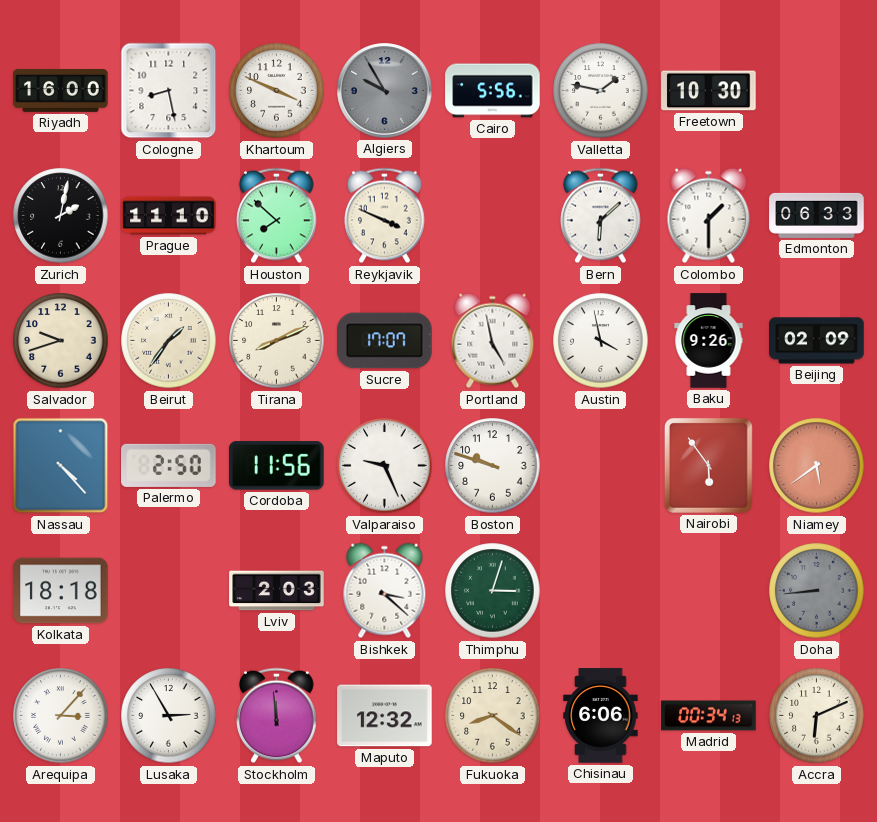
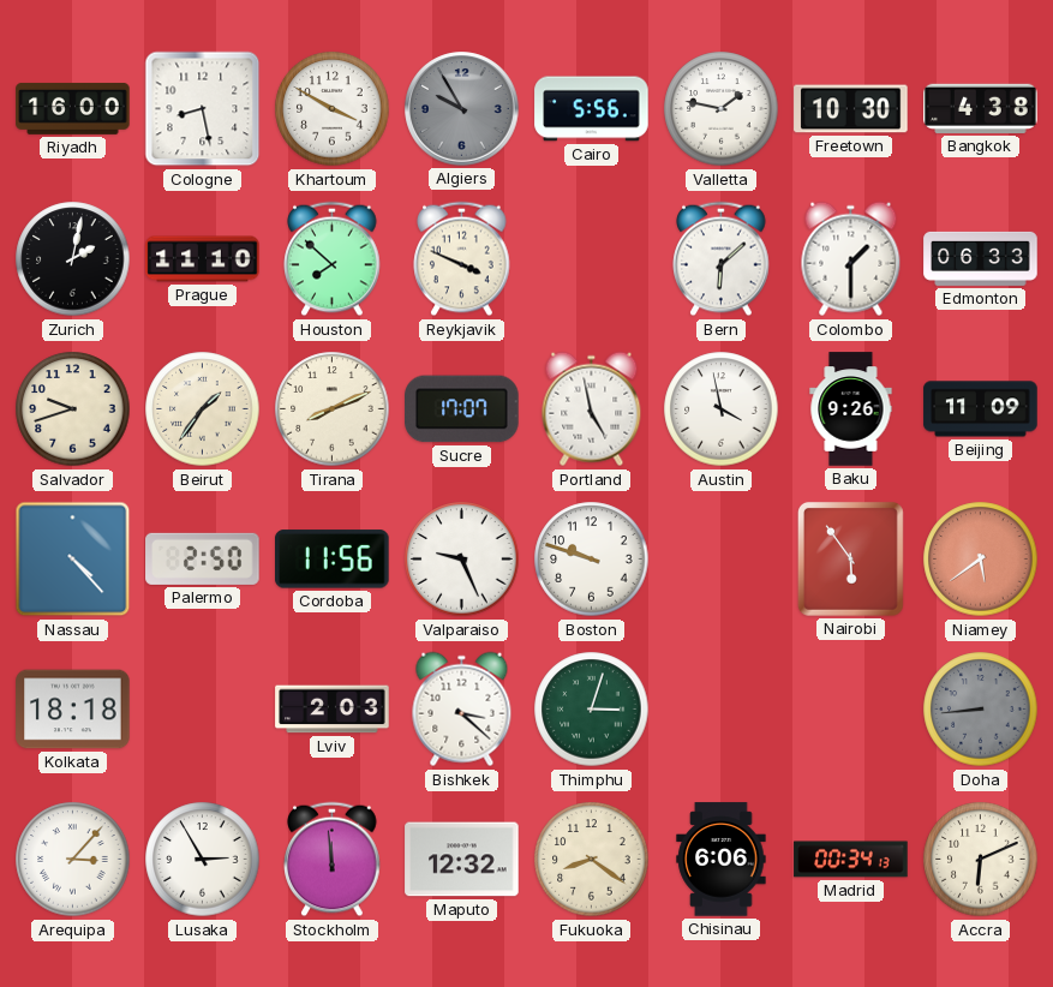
Khartoum: 3:49 -> 3:50 (333, 109)
Bangkok: none -> 4:38 (981, 108)
Beijing: 02:09 -> 11:09 (981, 409)
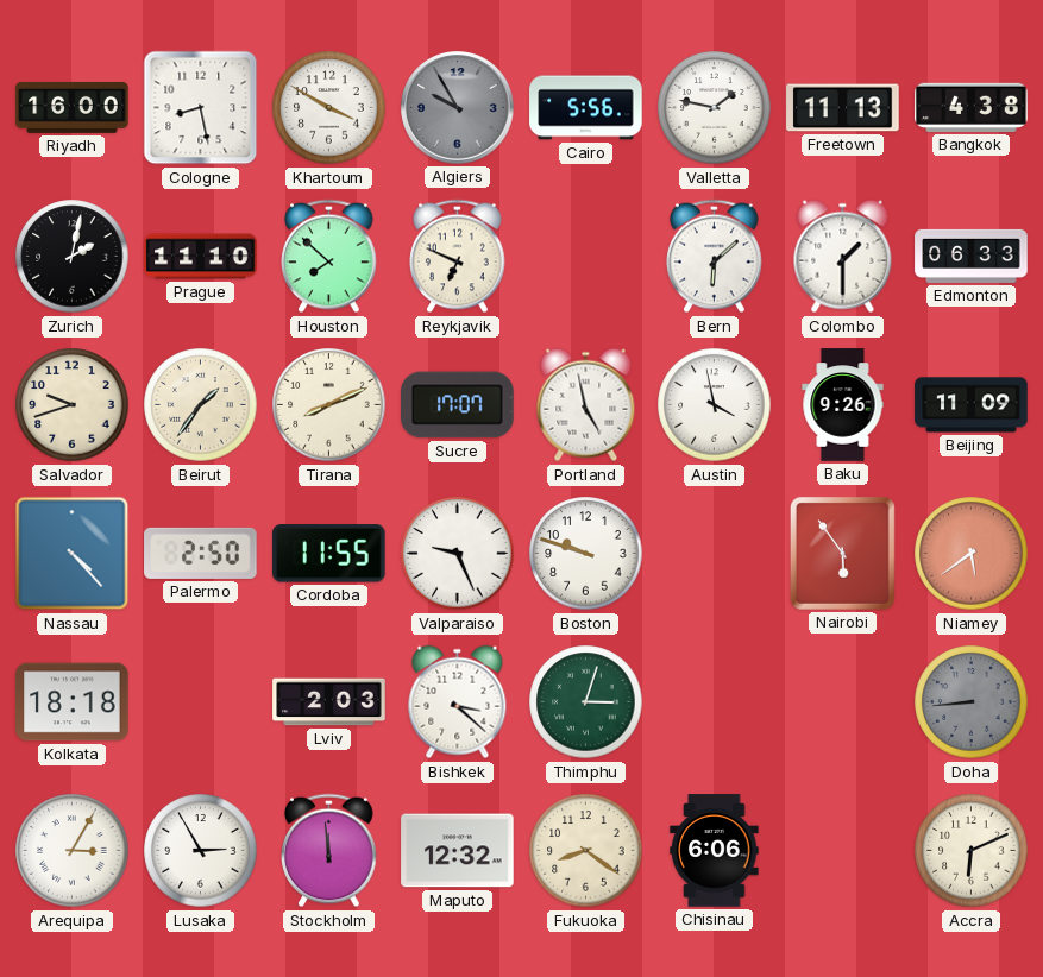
Freetown: 10:30 -> 11:13 (843, 108)
Reykjavik: 3:49 -> 6:49 (458, 257)
Cordoba: 11:56 -> 11:55 (329, 554)
Arequipa: 3:07 -> 3:05 (73, 851)
Madrid: 00:34 -> none (851, 860)
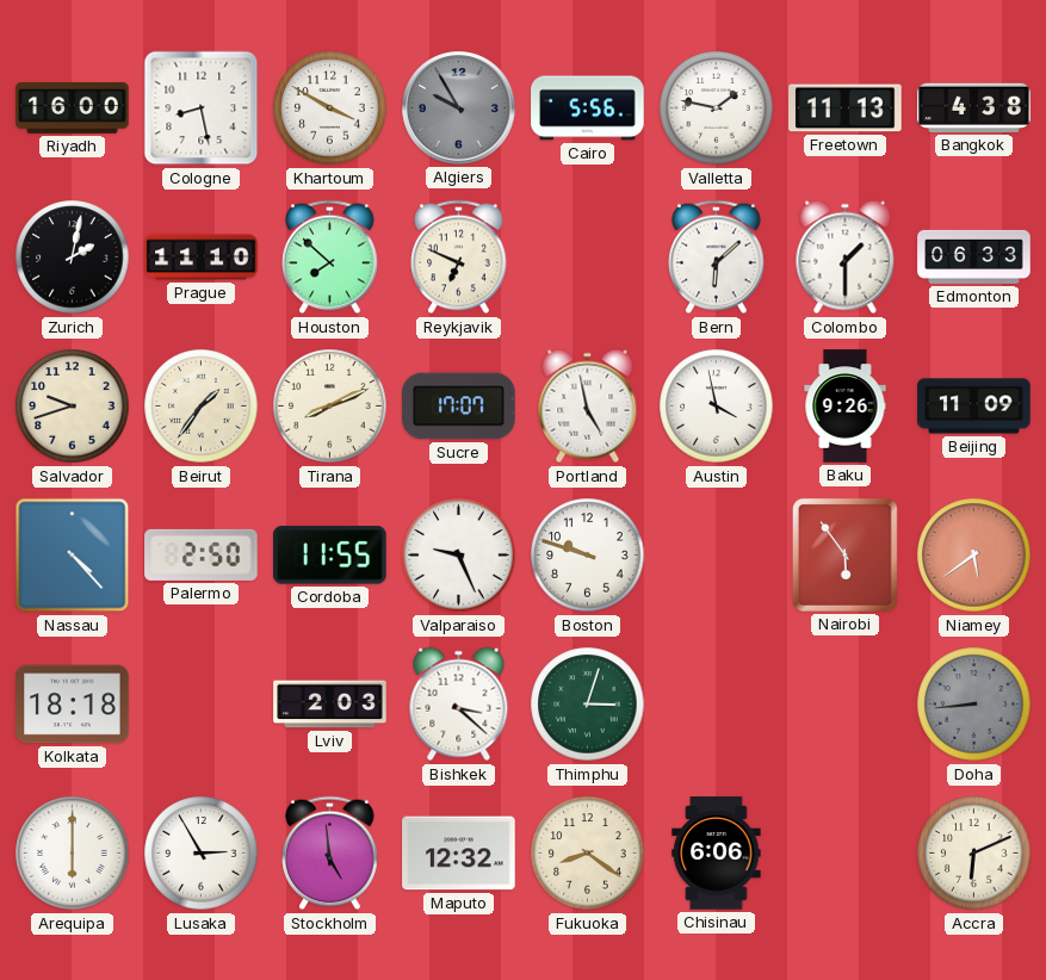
Arequipa: 3:05 -> 6:00 (73, 854)
Stockholm: 11:59 -> 4:59 (330, 854)
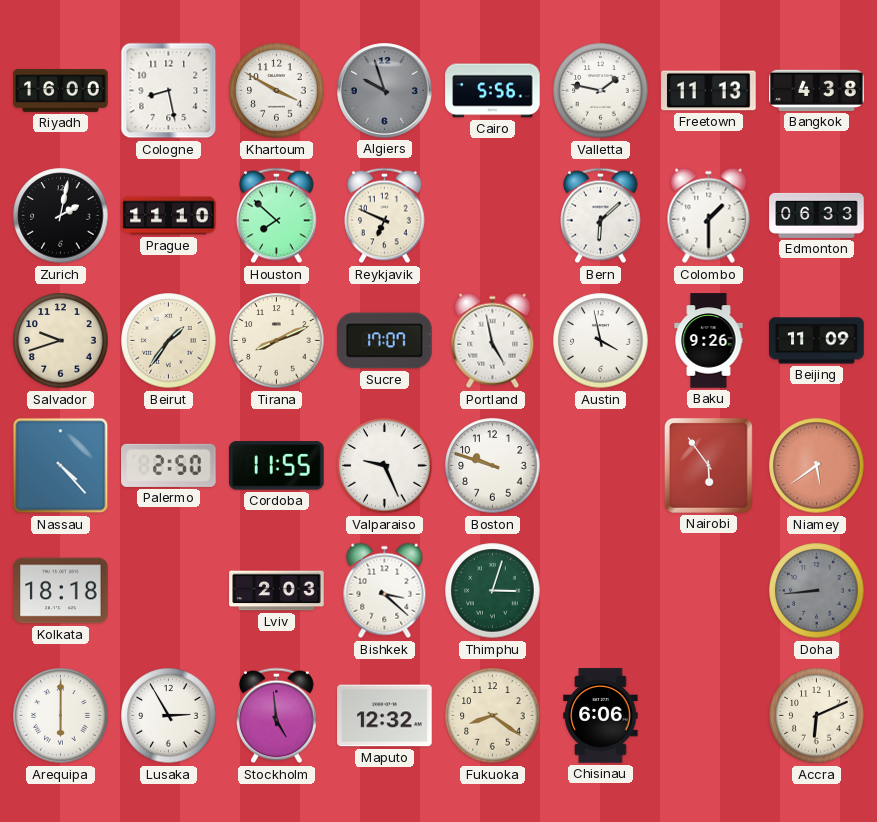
Algiers: 9:55 -> 9:57 (385, 91)
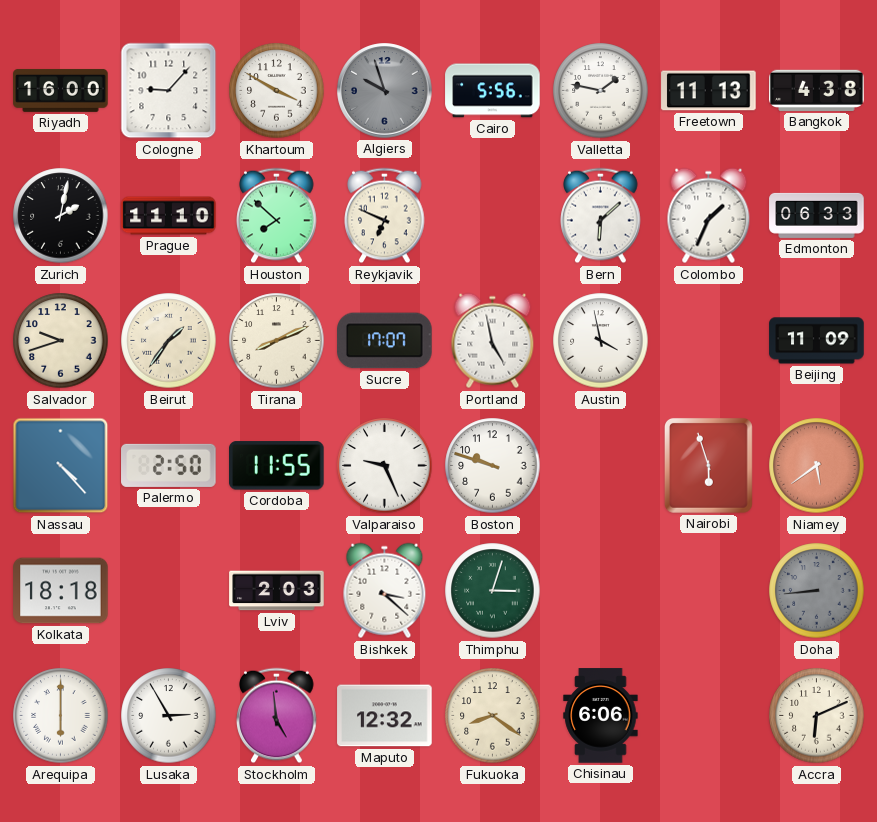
Cologne: 8:28 -> 9:07 (169, 91)
Colombo: 1:30 -> 1:34 (709, 216)
Baku: 9:26 -> none (709, 341)
Nairobi: 5:54 -> 5:57 (708, 465)
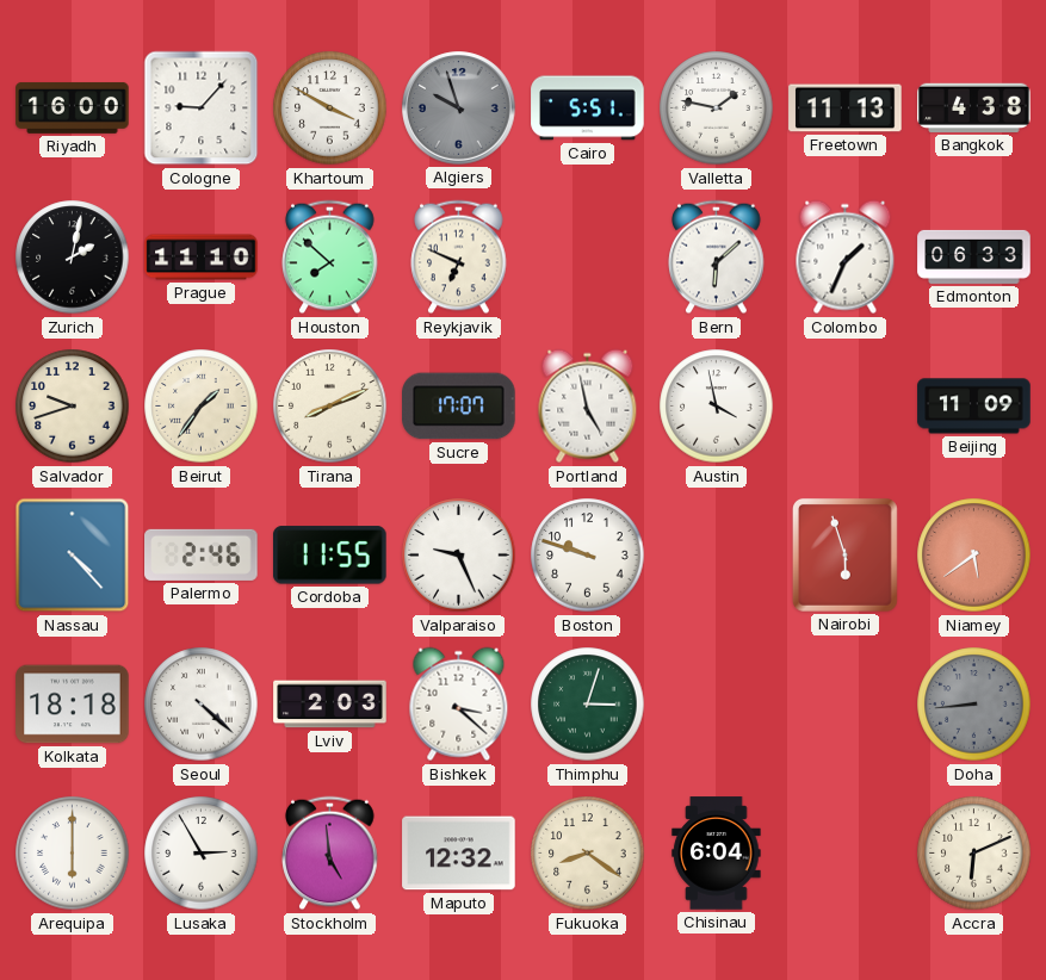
Cairo: 5:56 -> 5:51 (588, 108)
Palermo: 2:50 -> 2:46 (202, 554)
Seoul: none -> 4:22 (202, 705)
Chisinau: 6:06 -> 6:04 (717, 854)
